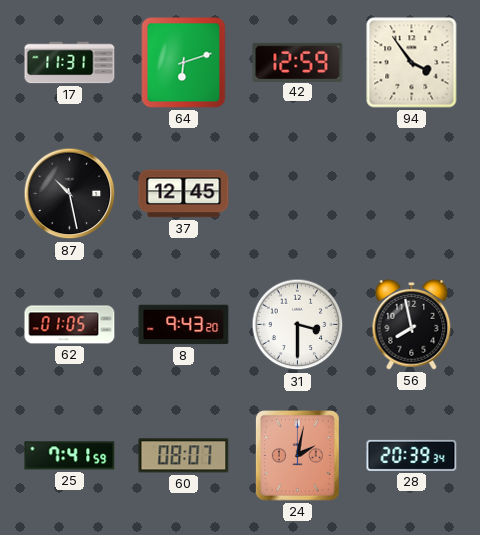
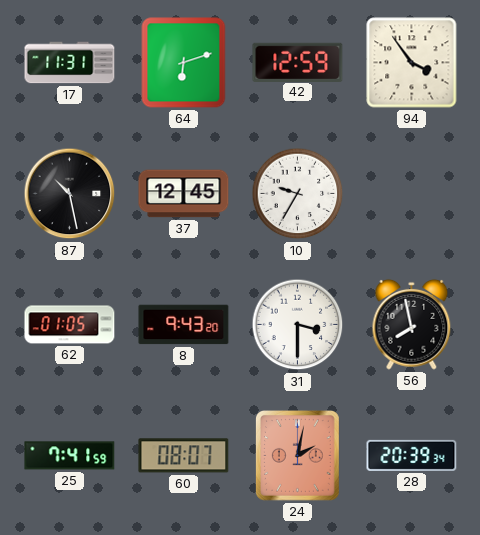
10: none -> 9:35 (298, 194)
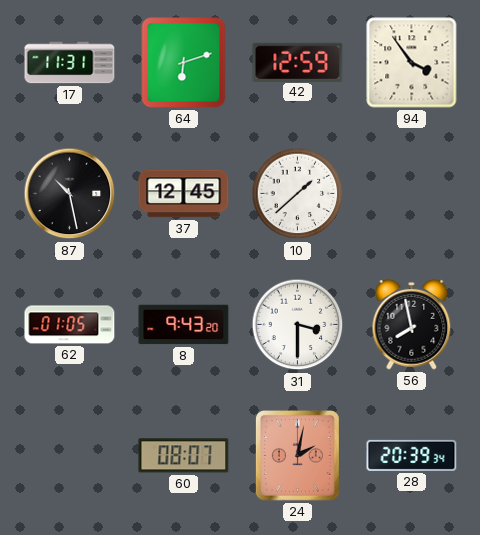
10: 9:35 -> 1:38 (298, 194)
25: 7:41 -> none (70, 456)
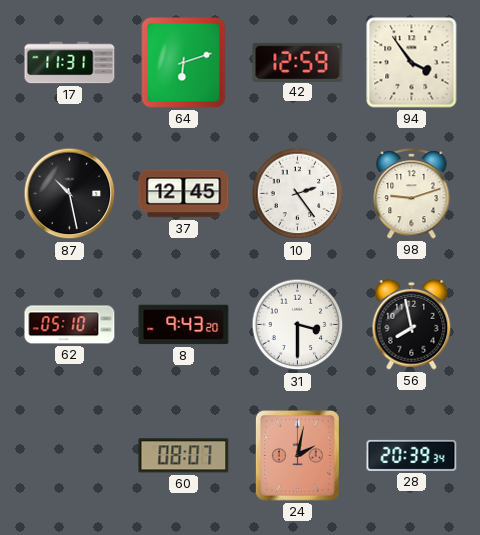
10: 1:38 -> 2:24 (298, 194)
98: none -> 9:12 (412, 193)
62: 01:05 -> 05:10 (70, 325)
